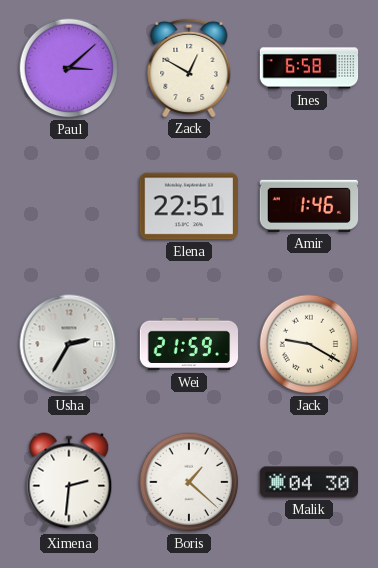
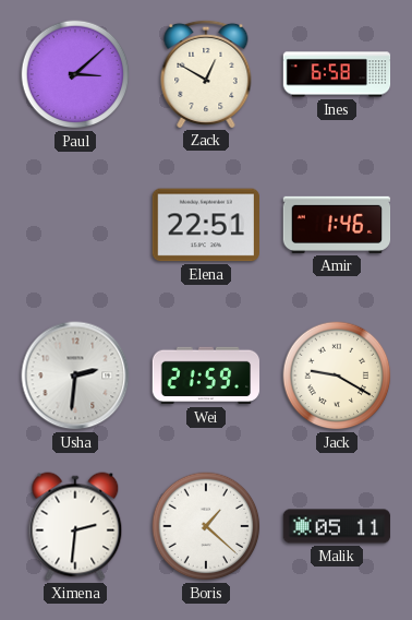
Usha: 2:35 -> 2:31 (75, 375)
Malik: 04:30 -> 05:11 (337, 526)
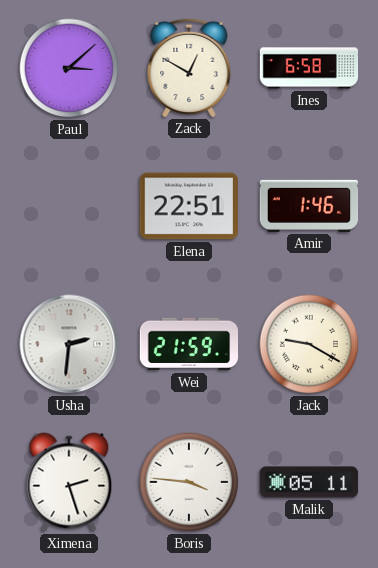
Ximena: 2:31 -> 2:27 (69, 482)
Boris: 1:22 -> 3:46 (189, 482)
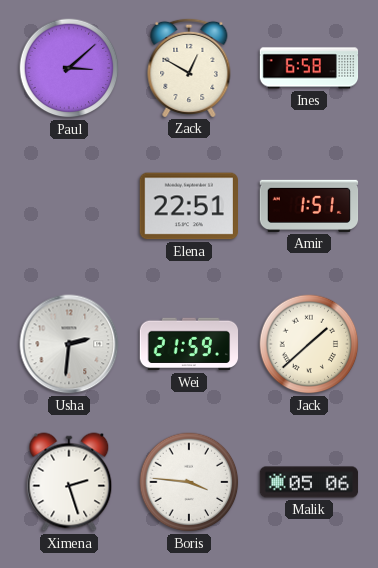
Amir: 1:46 -> 1:51 (309, 206)
Jack: 9:20 -> 1:38 (309, 344)
Malik: 05:11 -> 05:06 (309, 482)
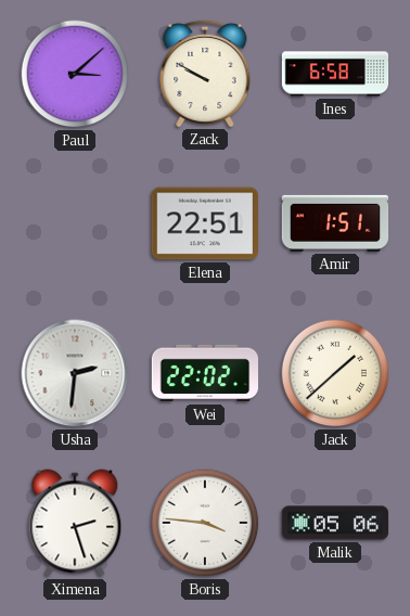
Zack: 12:50 -> 9:50 (205, 73)
Wei: 21:59 -> 22:02 (205, 373)
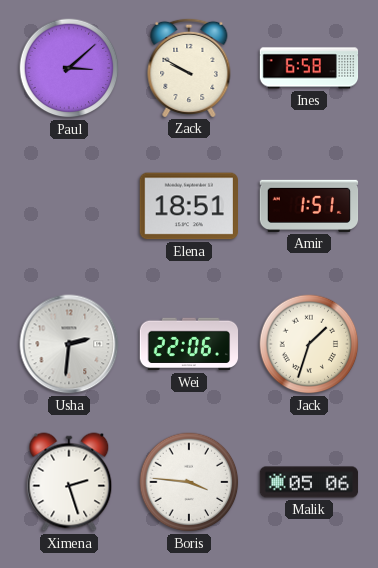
Elena: 22:51 -> 18:51 (188, 206)
Wei: 22:02 -> 22:06 (189, 344)
Jack: 1:38 -> 1:33 (309, 344)
